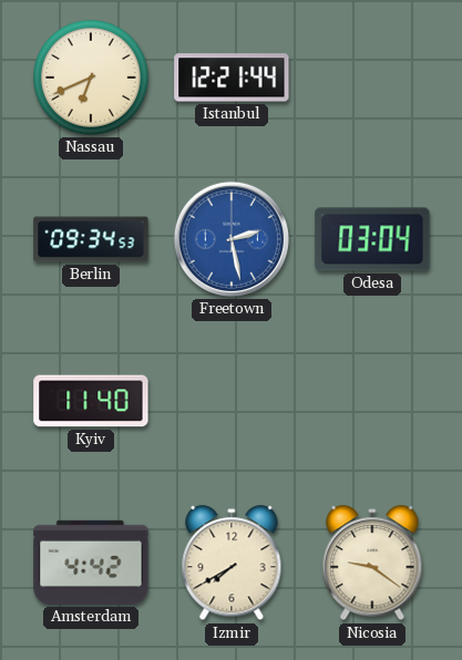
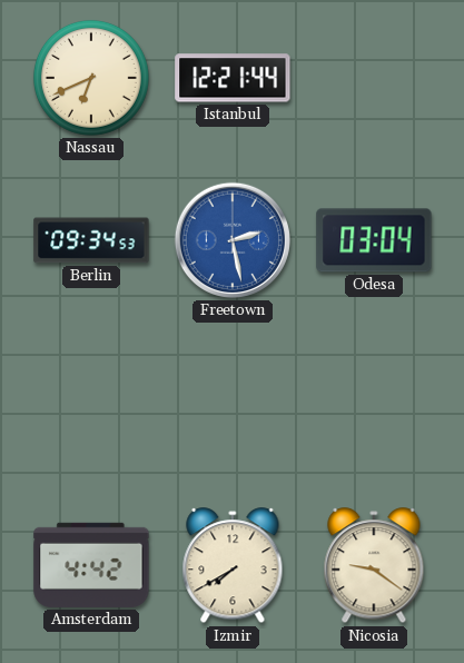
Kyiv: 11:40 -> none (91, 401)
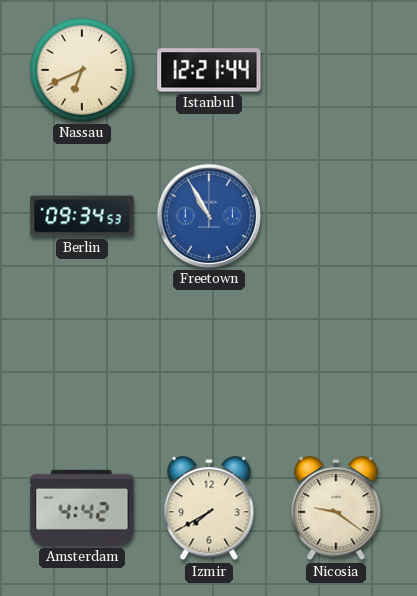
Freetown: 2:28 -> 10:55 (209, 216)
Odesa: 03:04 -> none (374, 240)
